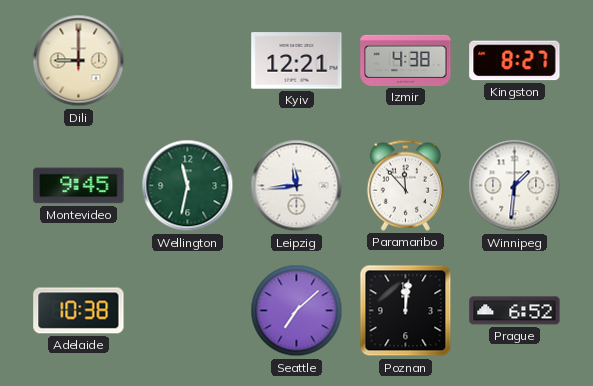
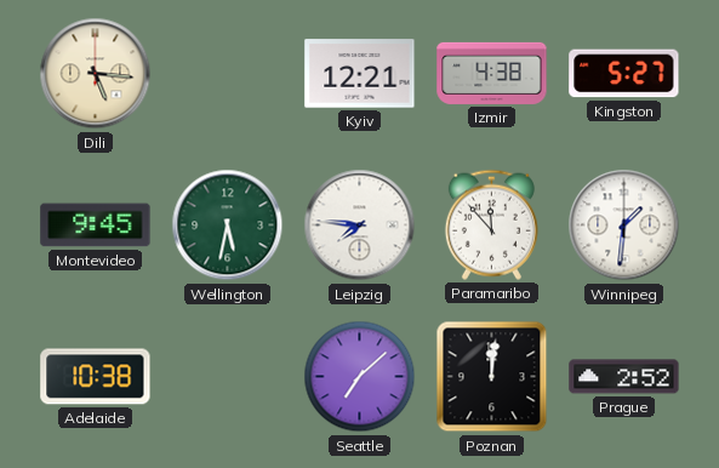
Dili: 9:00 -> 5:16 (96, 74)
Kingston: 8:27 -> 5:27 (624, 74)
Wellington: 11:32 -> 5:32 (228, 226)
Leipzig: 11:44 -> 7:46 (360, 226)
Prague: 6:52 -> 2:52 (624, 377)
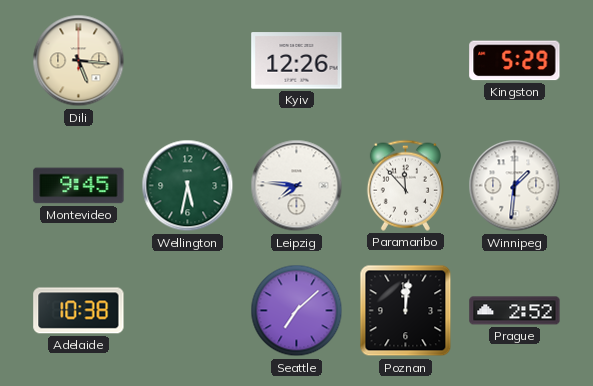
Kyiv: 12:21 -> 12:26 (297, 61)
Izmir: 4:38 -> none (492, 73)
Kingston: 5:27 -> 5:29 (515, 61)
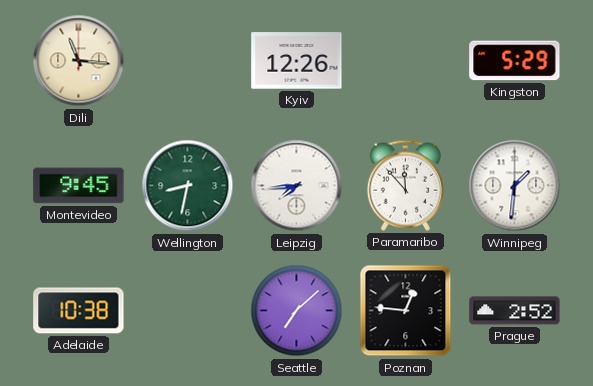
Dili: 5:16 -> 11:16 (79, 61)
Wellington: 5:32 -> 8:32 (188, 186)
Leipzig: 7:46 -> 7:44 (297, 186)
Poznan: 12:01 -> 12:46 (406, 311)
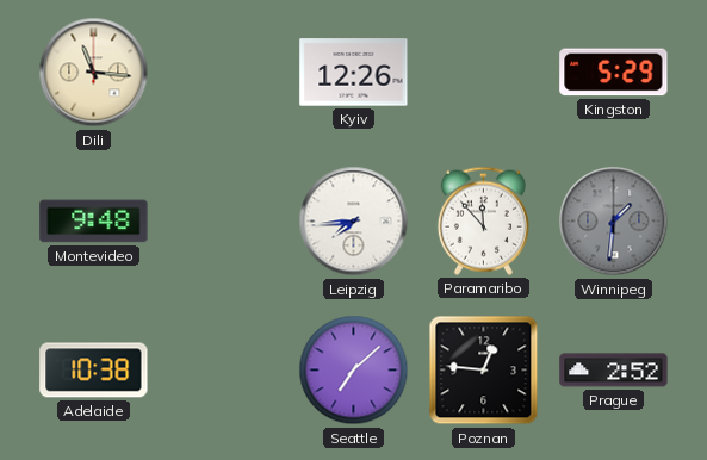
Montevideo: 9:45 -> 9:48 (94, 222)
Wellington: 8:32 -> none (188, 186)
Winnipeg dial: white -> grey (614, 222)
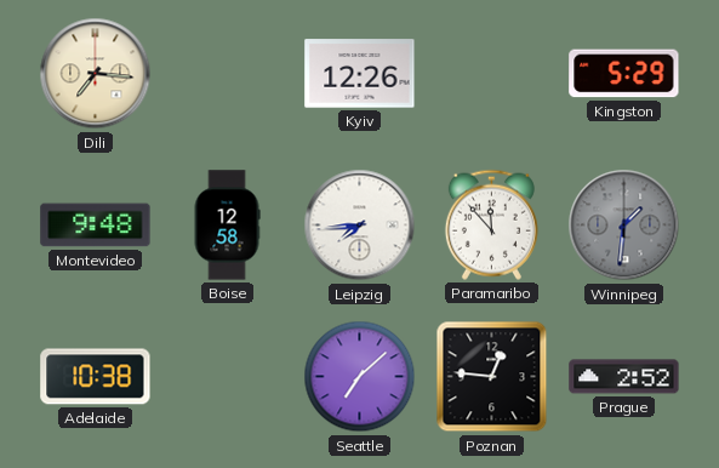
Dili: 11:16 -> 7:16 (96, 74)
Boise: none -> 12:58 (227, 226)
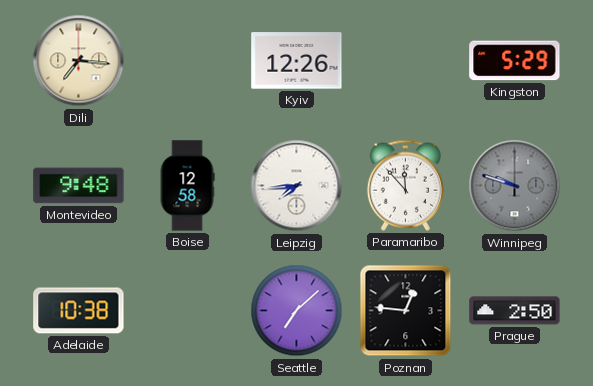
Winnipeg: 1:31 -> 9:48 (515, 186)
Prague: 2:52 -> 2:50 (515, 311)
